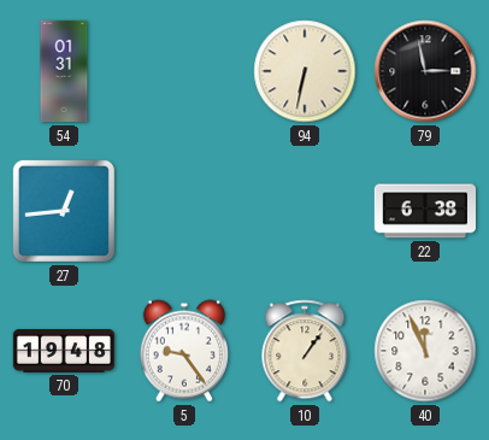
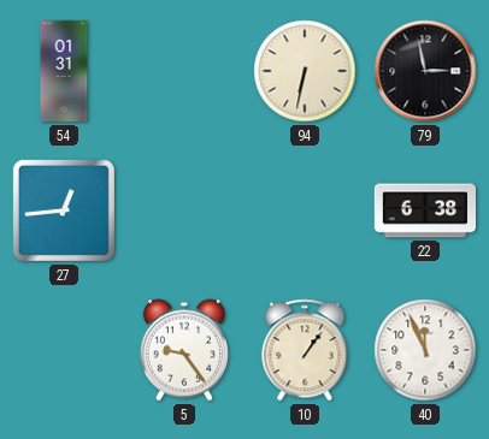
70: 19:48 -> none (63, 352)
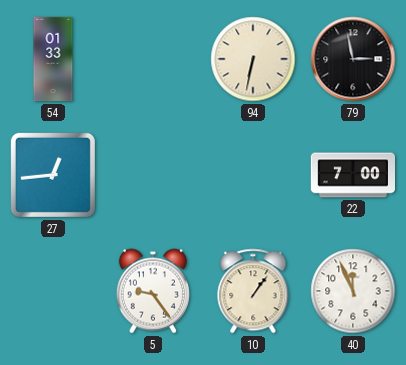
54: 01:31 -> 01:33 (53, 59)
22: 6:38 -> 7:00 (352, 175)
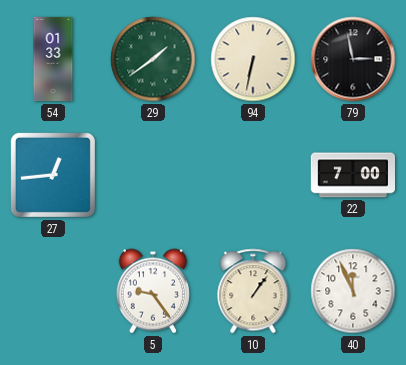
29: none -> 1:39 (153, 59)
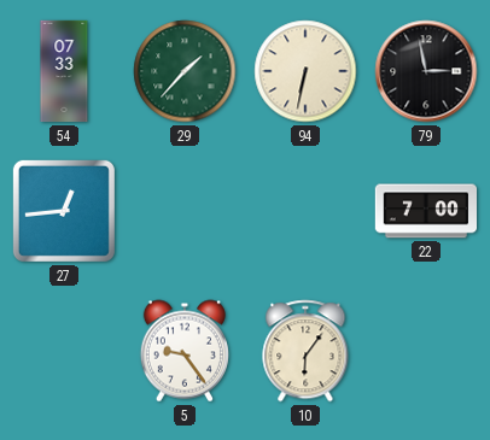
54: 01:33 -> 07:33 (64, 71)
29: 1:39 -> 1:37 (185, 71)
10: 1:06 -> 6:06 (305, 351)
40: 11:56 -> none (353, 291)
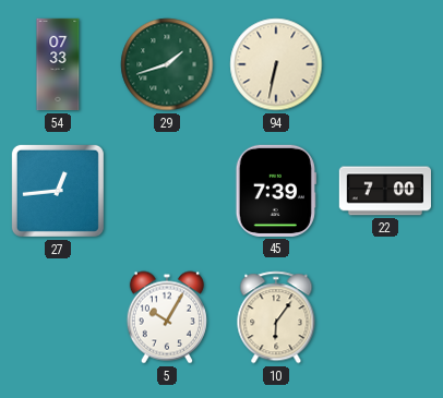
29: 1:37 -> 1:42 (167, 64)
79: 2:58 -> none (426, 71)
45: none -> 7:39 (276, 191)
5: 9:24 -> 10:05 (167, 317)
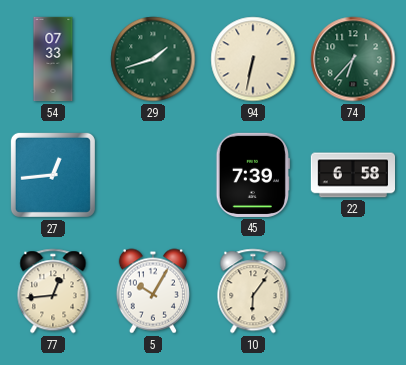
74: none -> 6:37 (353, 59)
22: 7:00 -> 6:58 (352, 175)
77: none -> 12:44 (53, 291)
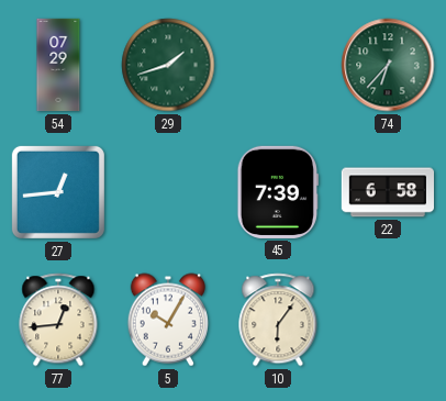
54: 07:33 -> 07:29 (58, 65)
94: 6:32 -> none (253, 59)
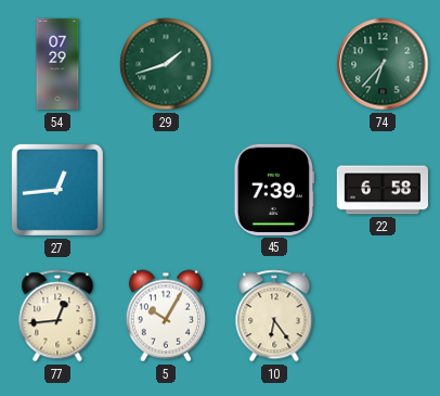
10: 6:06 -> 6:24 (274, 316)
